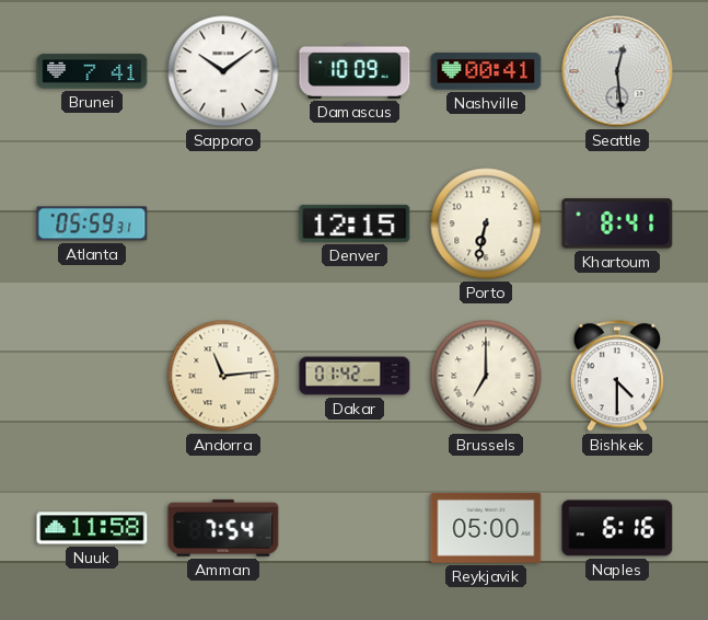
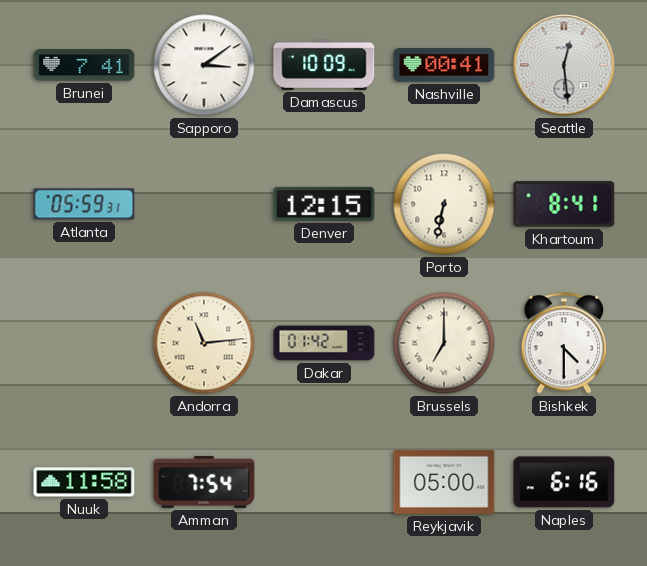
Sapporo: 10:09 -> 3:09 (204, 65)
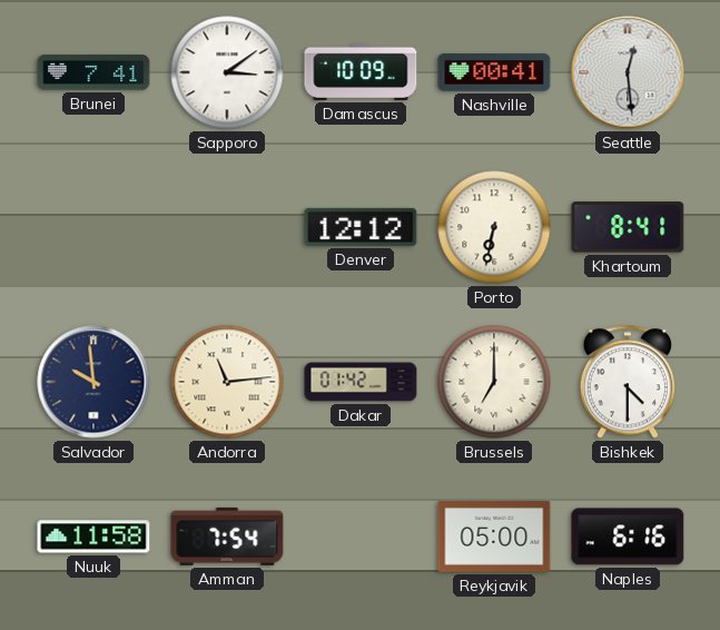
Atlanta: 05:59 -> none (84, 204)
Denver: 12:15 -> 12:12 (361, 227)
Salvador: none -> 9:59 (93, 382)
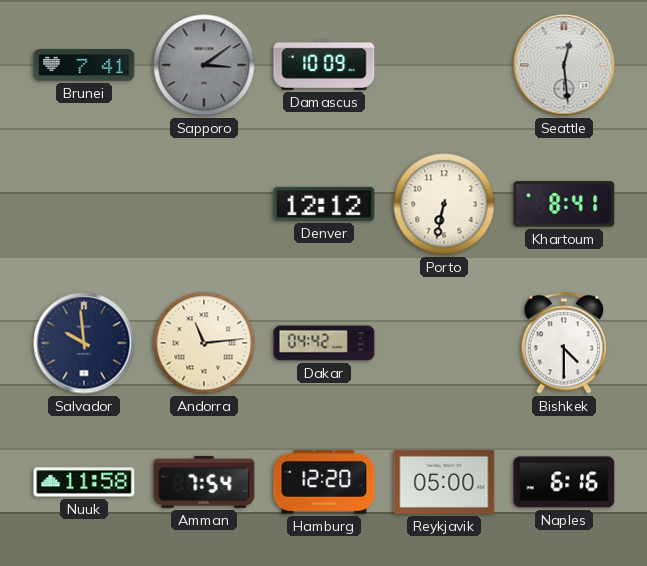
Sapporo dial: white -> grey (204, 65)
Nashville: 00:41 -> none (494, 72)
Dakar: 01:42 -> 04:42 (324, 343)
Brussels: 7:00 -> none (494, 382)
Hamburg: none -> 12:20 (324, 482)
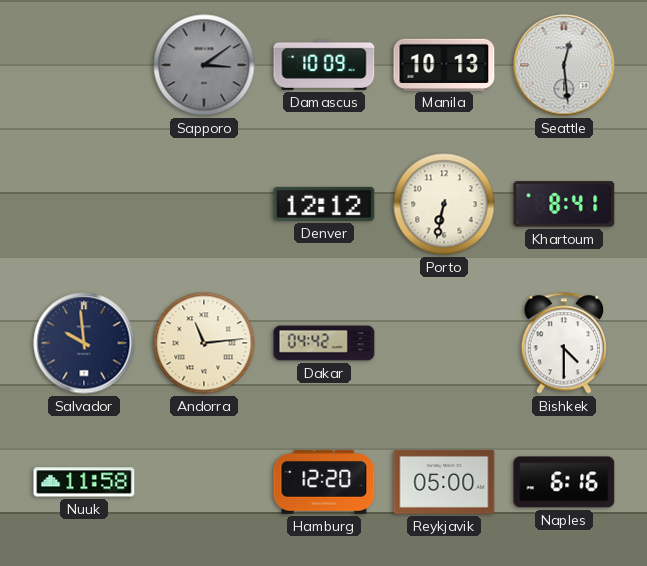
Brunei: 7:41 -> none (84, 65)
Manila: none -> 10:13 (444, 64)
Amman: 7:54 -> none (204, 482)
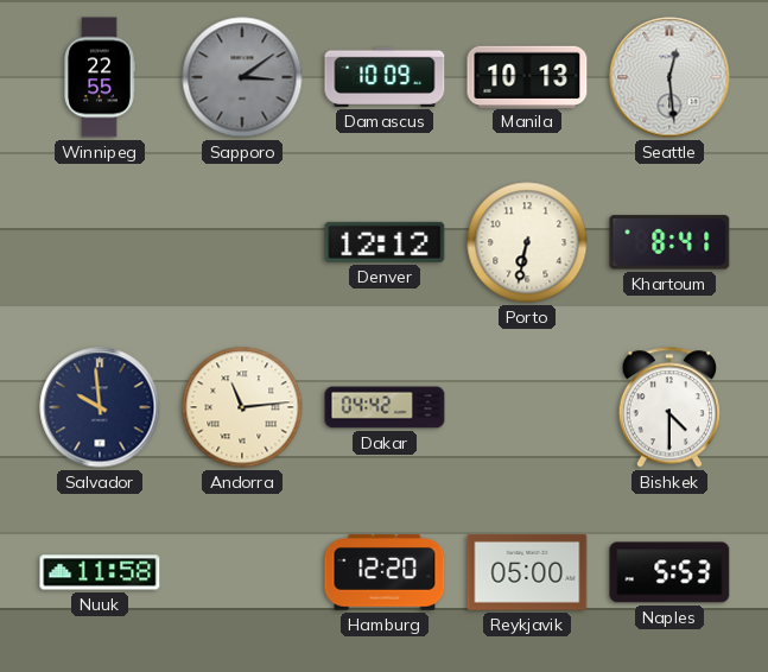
Winnipeg: none -> 22:55 (100, 77)
Naples: 6:16 -> 5:53 (669, 572)
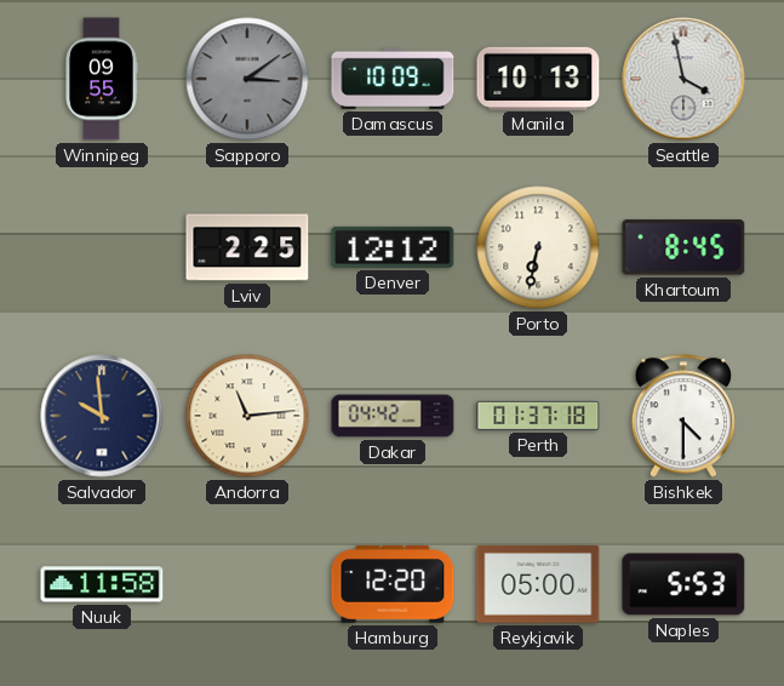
Winnipeg: 22:55 -> 09:55 (102, 79)
Seattle: 12:29 -> 3:58 (683, 79)
Lviv: none -> 2:25 (247, 247)
Khartoum: 8:41 -> 8:45 (683, 247)
Perth: none -> 01:37 (538, 416)
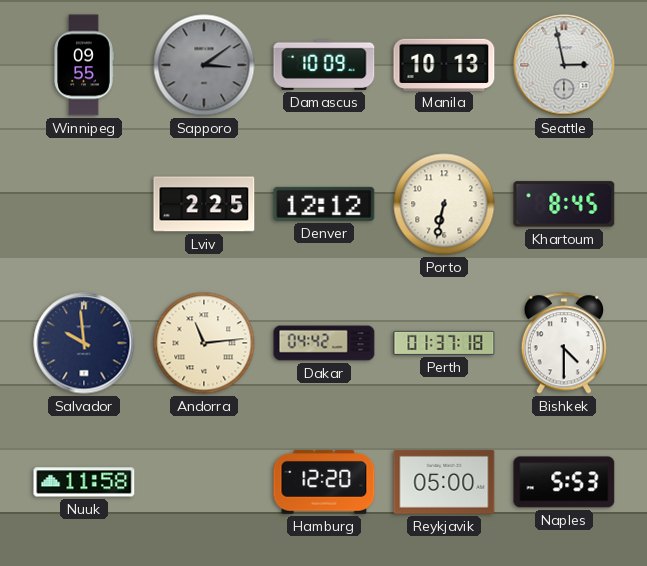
Seattle: 3:58 -> 2:58 (564, 65)
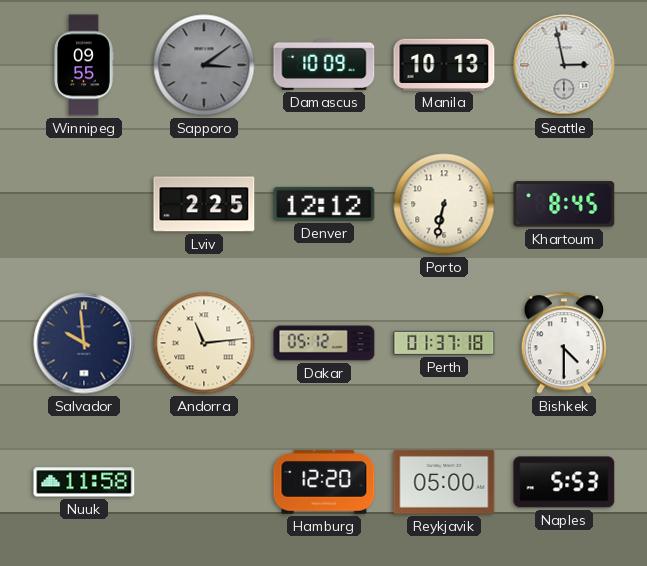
Dakar: 04:42 -> 05:12 (324, 343)
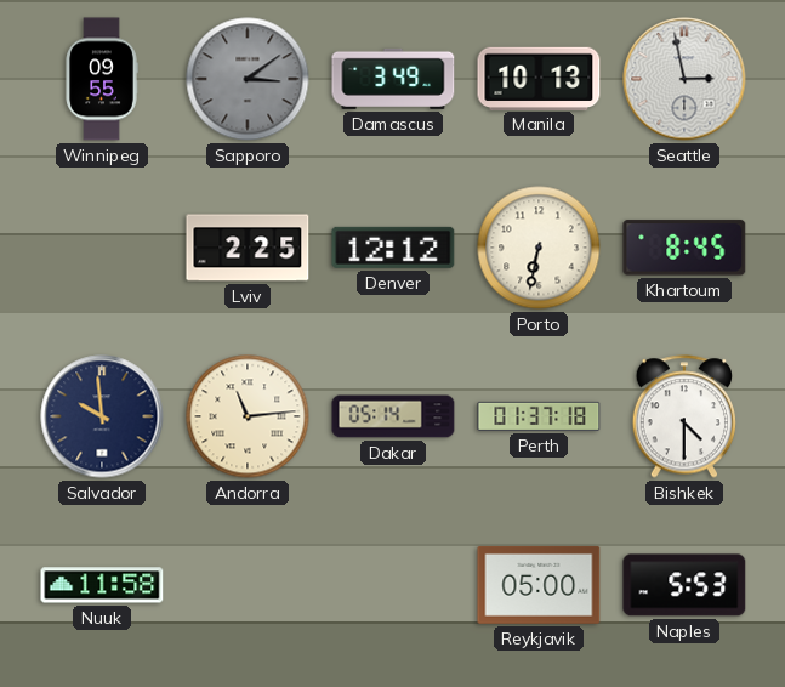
Damascus: 10:09 -> 3:49 (393, 79)
Dakar: 05:12 -> 05:14 (393, 416)
Hamburg: 12:20 -> none (324, 482)
